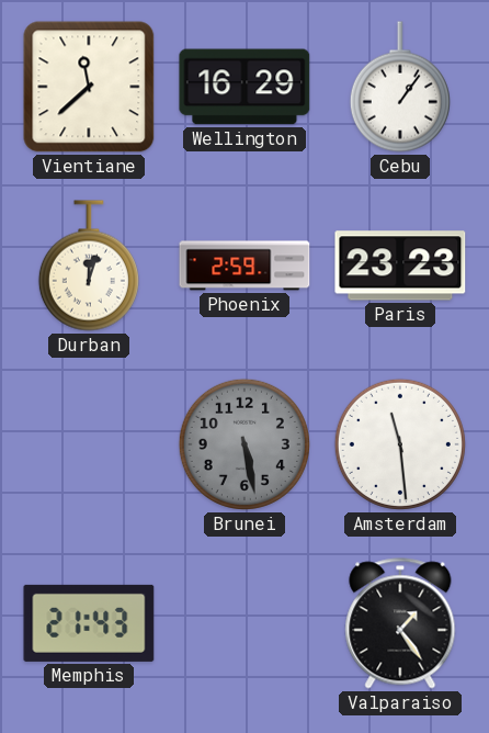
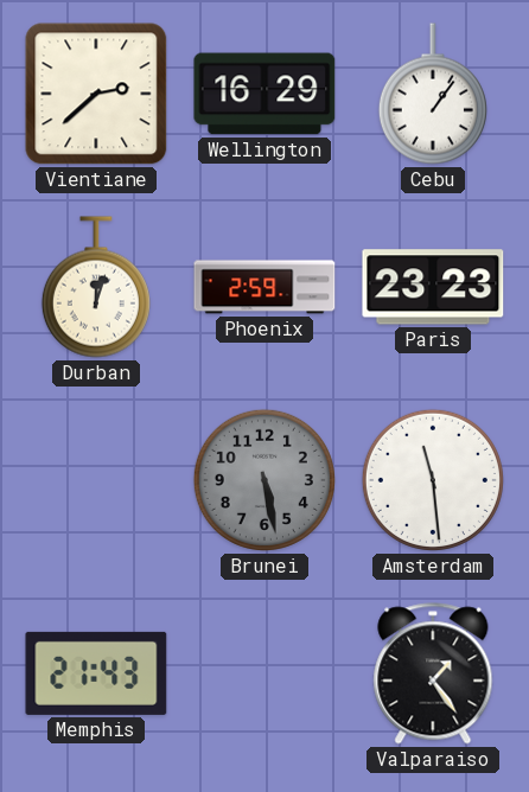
Vientiane: 11:38 -> 2:38 (96, 94)
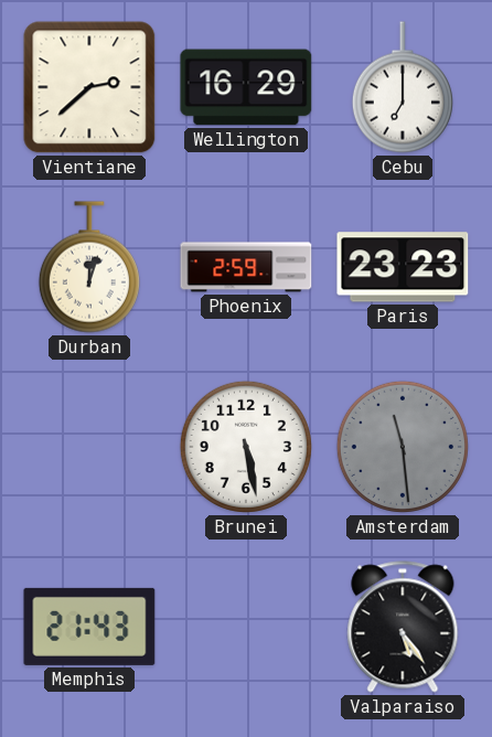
Cebu: 1:06 -> 7:00 (403, 87)
Brunei dial: grey -> white (246, 447)
Amsterdam dial: white -> grey (403, 447)
Valparaiso: 1:24 -> 5:24 (403, 627)
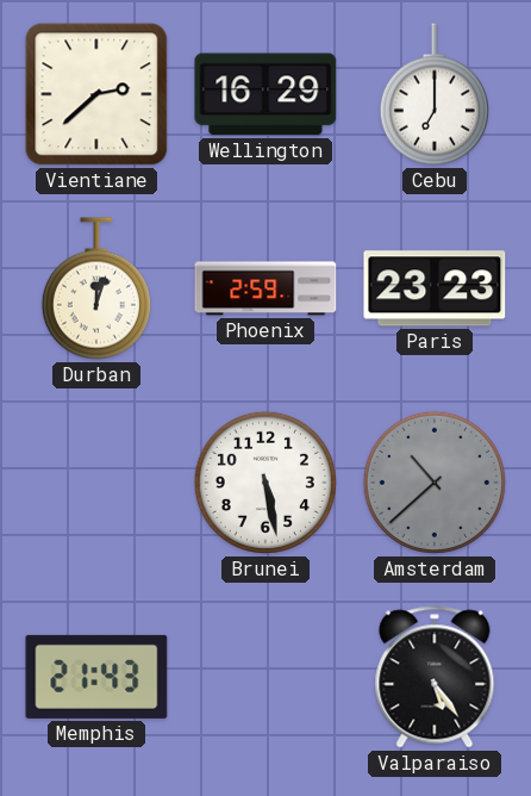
Amsterdam: 11:29 -> 10:38 (435, 483)
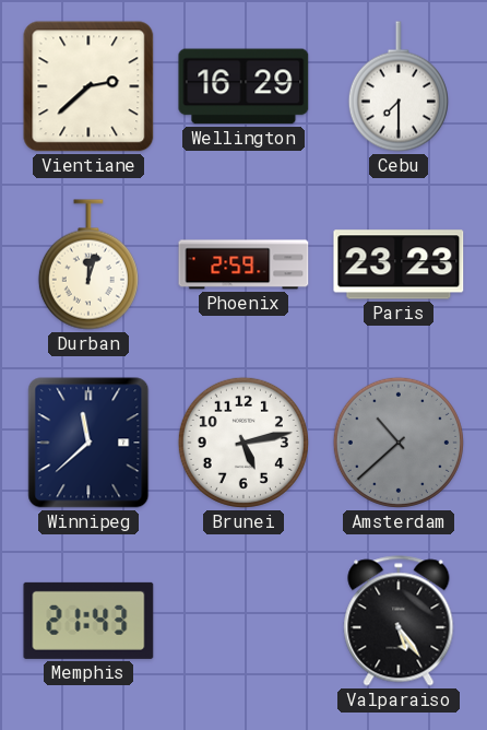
Cebu: 7:00 -> 7:30 (399, 86)
Winnipeg: none -> 11:38 (88, 443)
Brunei: 5:28 -> 5:13 (243, 443)
